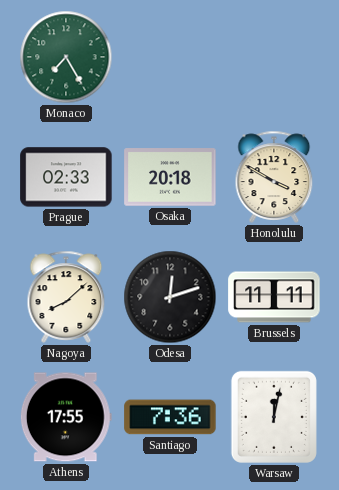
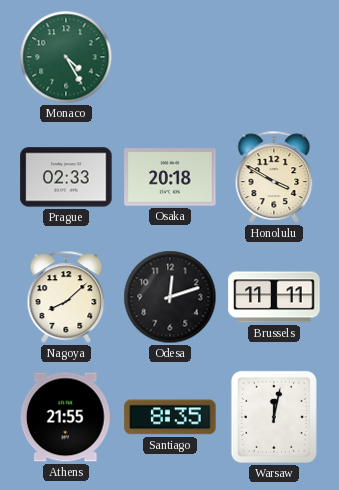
Monaco: 7:25 -> 4:25 (66, 57)
Athens: 17:55 -> 21:55 (66, 417)
Santiago: 7:36 -> 8:35 (170, 417)
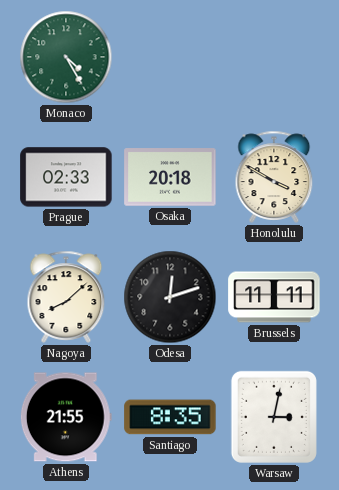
Warsaw: 12:02 -> 3:02 (274, 417)
